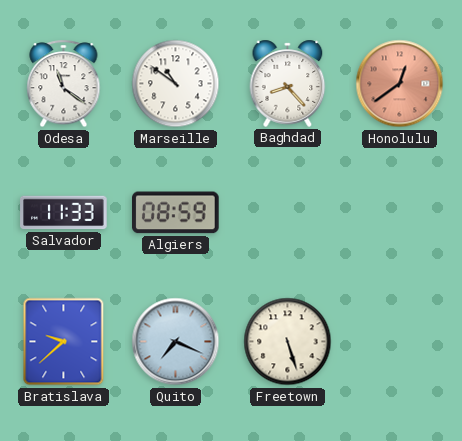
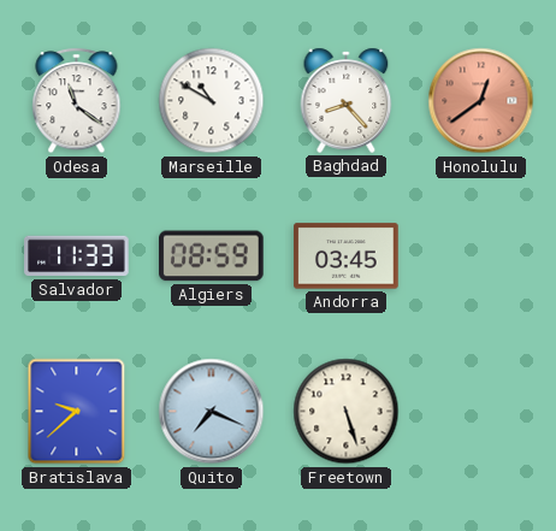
Marseille: 10:51 -> 10:50 (212, 101)
Andorra: none -> 03:45 (347, 256)
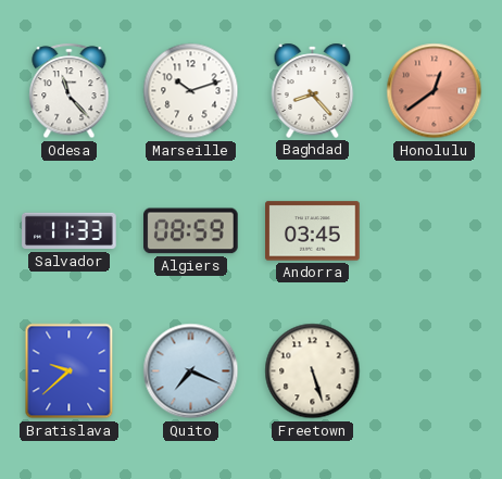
Odesa: 11:21 -> 11:23 (70, 91)
Marseille: 10:50 -> 10:12 (191, 91)
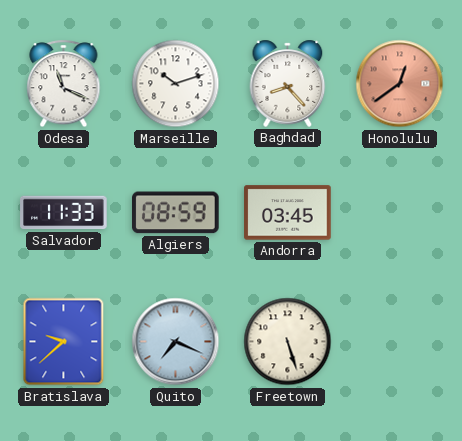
Odesa: 11:23 -> 11:19 (64, 84)
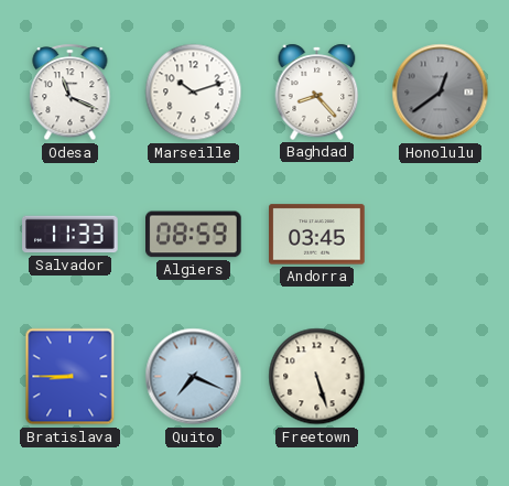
Honolulu dial: salmon -> grey (441, 93)
Bratislava: 9:38 -> 8:45 (71, 377)
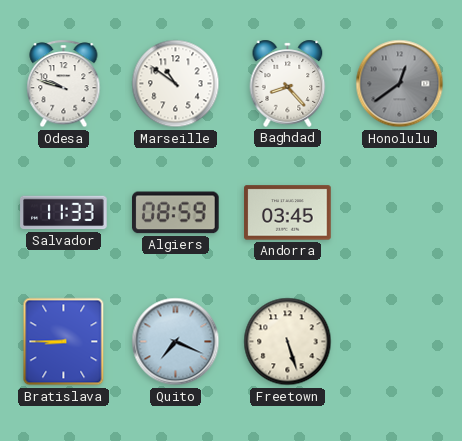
Odesa: 11:19 -> 9:48 (64, 84)
Marseille: 10:12 -> 10:51 (176, 84)
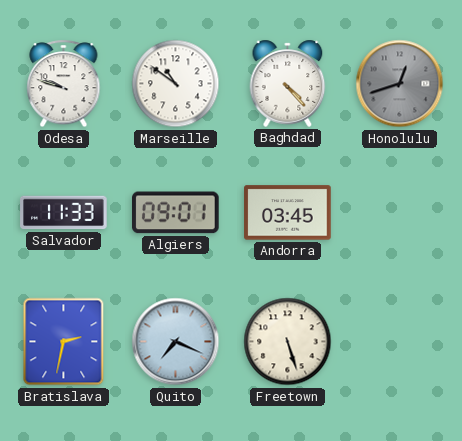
Baghdad: 8:23 -> 4:23 (288, 83)
Honolulu: 12:39 -> 12:42 (400, 84)
Algiers: 08:59 -> 09:01 (176, 213)
Bratislava: 8:45 -> 2:32 (64, 342)
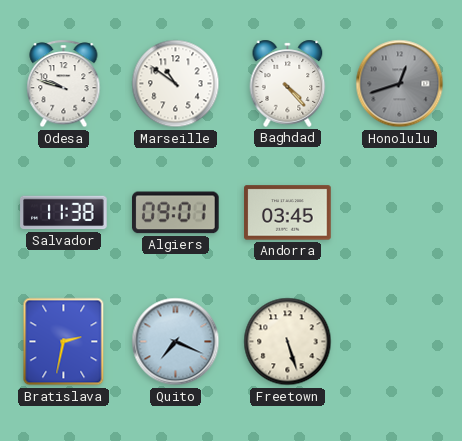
Salvador: 11:33 -> 11:38 (64, 213)
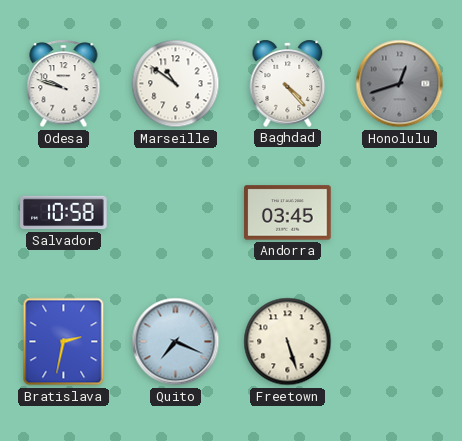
Salvador: 11:38 -> 10:58 (64, 213)
Algiers: 09:01 -> none (176, 213)
